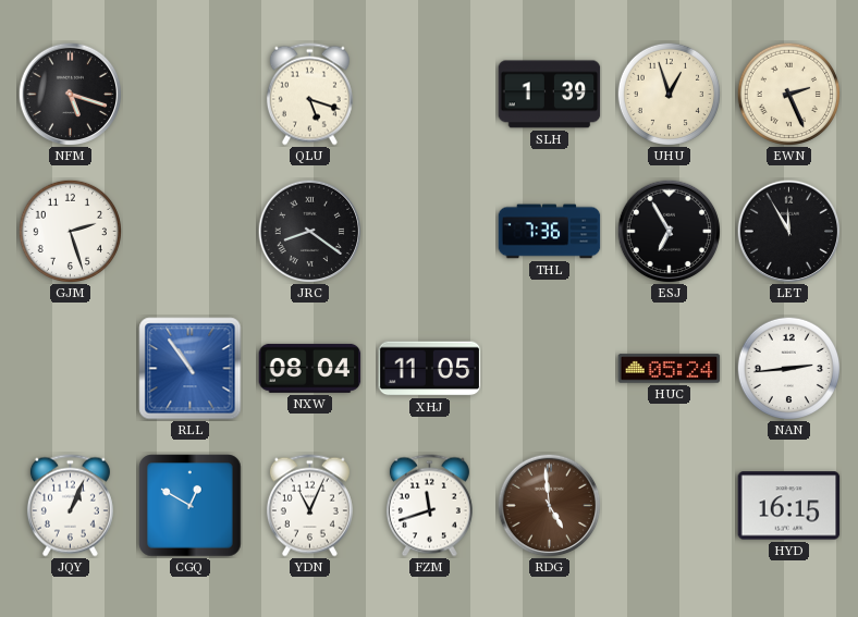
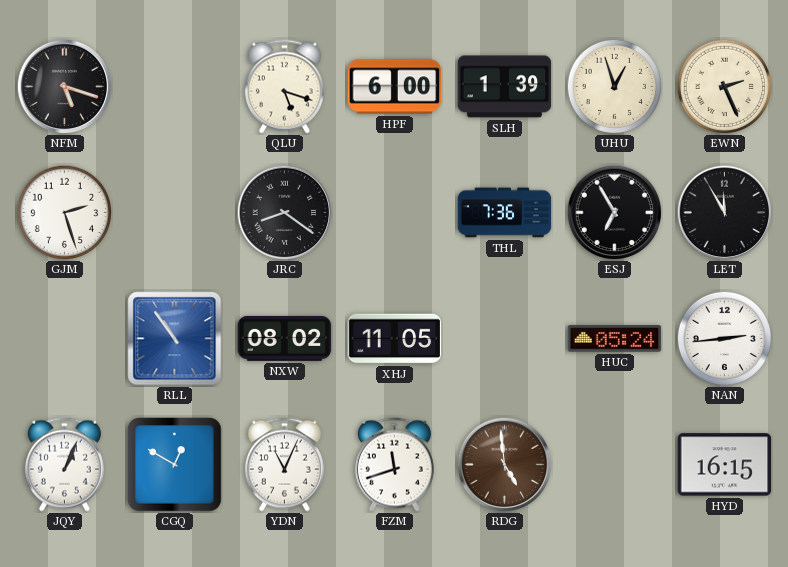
HPF: none -> 6:00 (395, 87)
NXW: 08:04 -> 08:02 (285, 338)
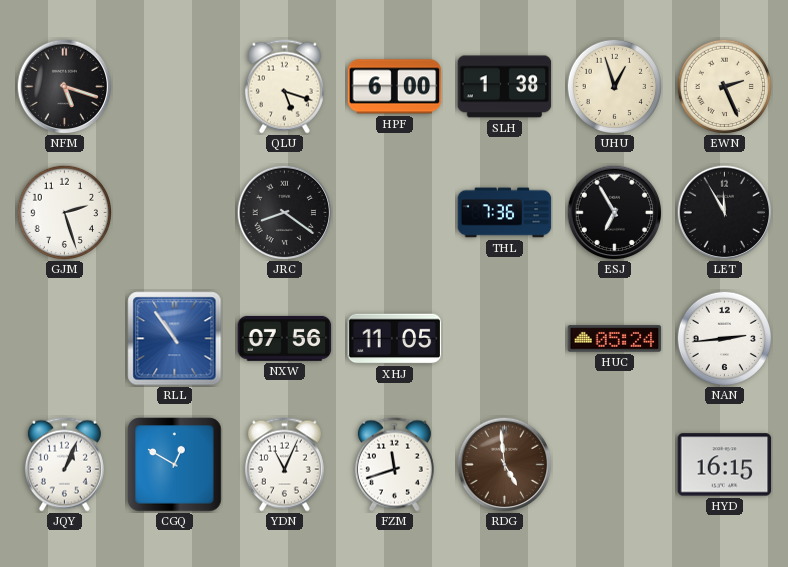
SLH: 1:39 -> 1:38 (505, 87)
NXW: 08:02 -> 07:56 (285, 338)
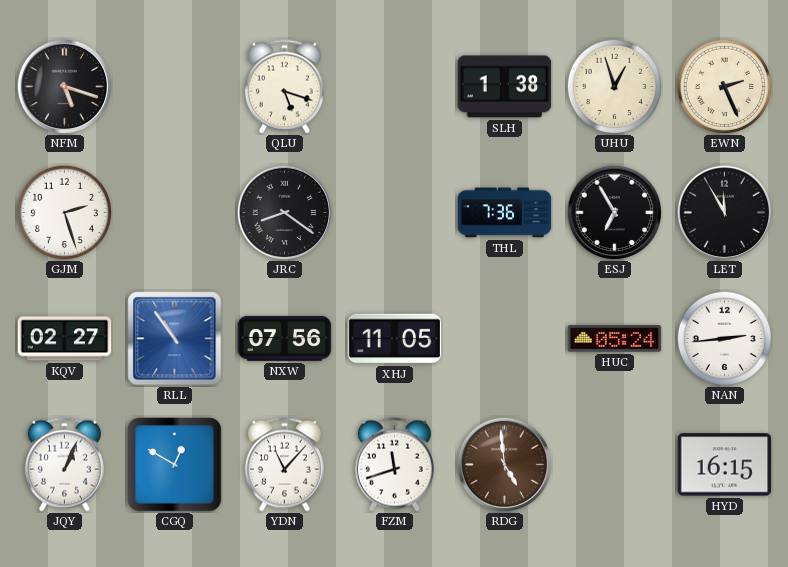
HPF: 6:00 -> none (395, 87)
KQV: none -> 02:27 (65, 339)
YDN: 11:04 -> 11:07 (284, 465)
